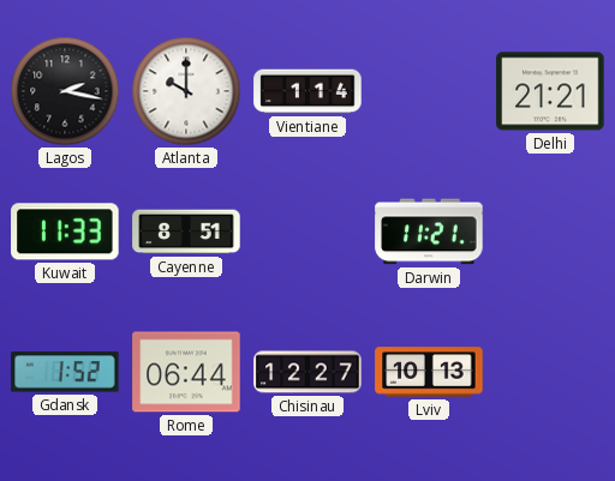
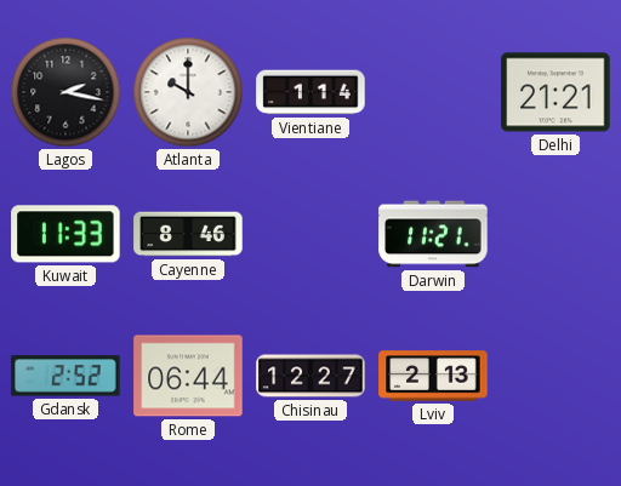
Cayenne: 8:51 -> 8:46 (188, 234)
Gdansk: 1:52 -> 2:52 (65, 376)
Lviv: 10:13 -> 2:13 (433, 376)
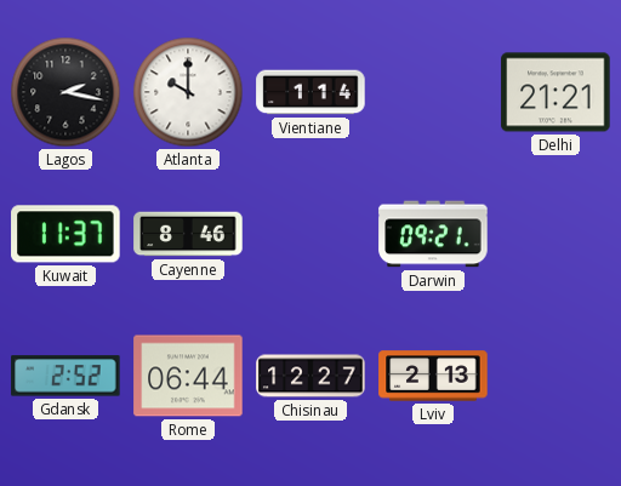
Kuwait: 11:33 -> 11:37 (65, 234)
Darwin: 11:21 -> 09:21 (433, 234)
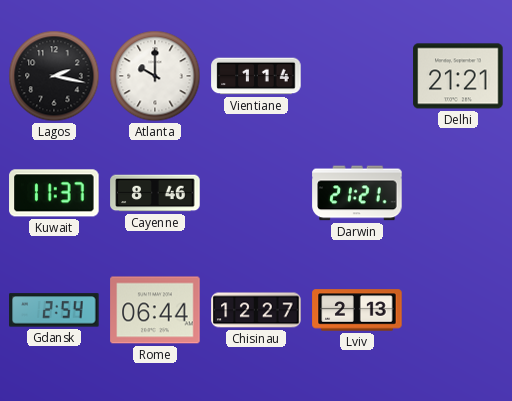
Darwin: 09:21 -> 21:21 (357, 193)
Gdansk: 2:52 -> 2:54 (54, 310)
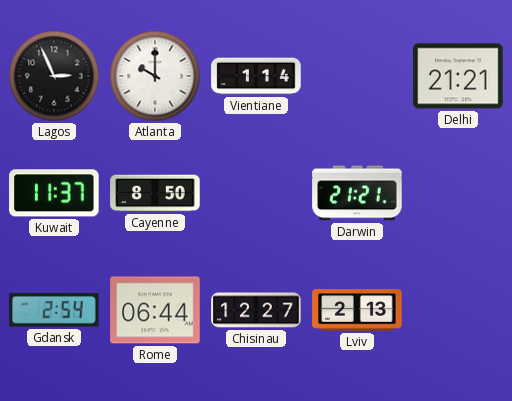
Lagos: 2:17 -> 2:56 (54, 76)
Cayenne: 8:46 -> 8:50 (155, 193)
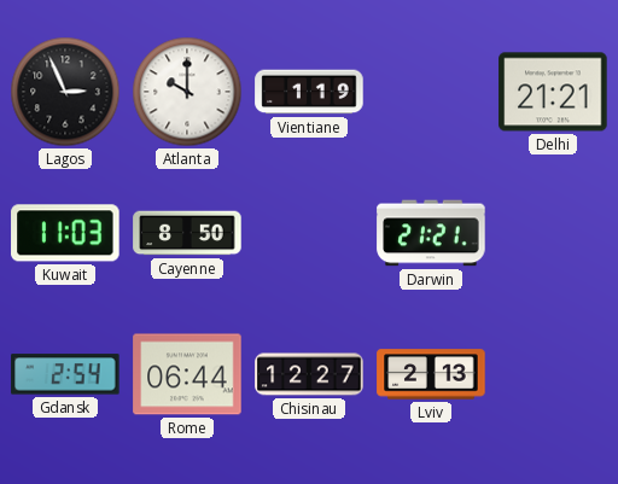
Vientiane: 1:14 -> 1:19 (309, 92)
Kuwait: 11:37 -> 11:03 (65, 233)
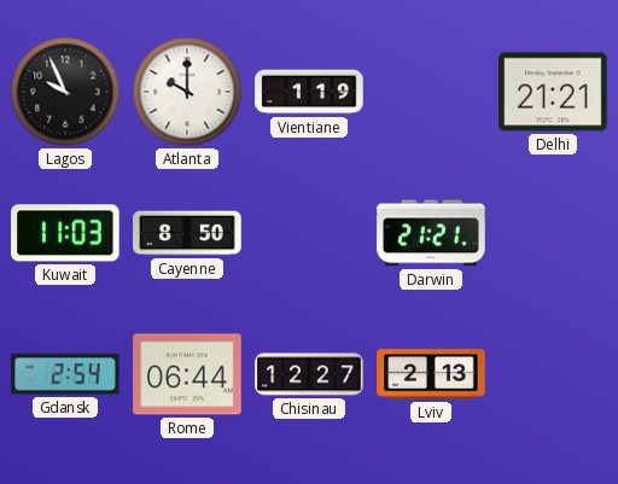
Lagos: 2:56 -> 9:56 (65, 92)
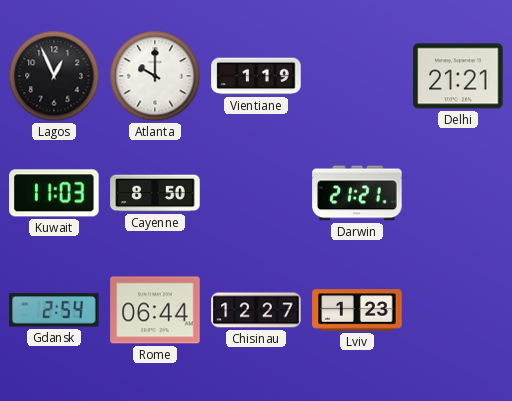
Lagos: 9:56 -> 12:56 (54, 76)
Lviv: 2:13 -> 1:23 (357, 310)
